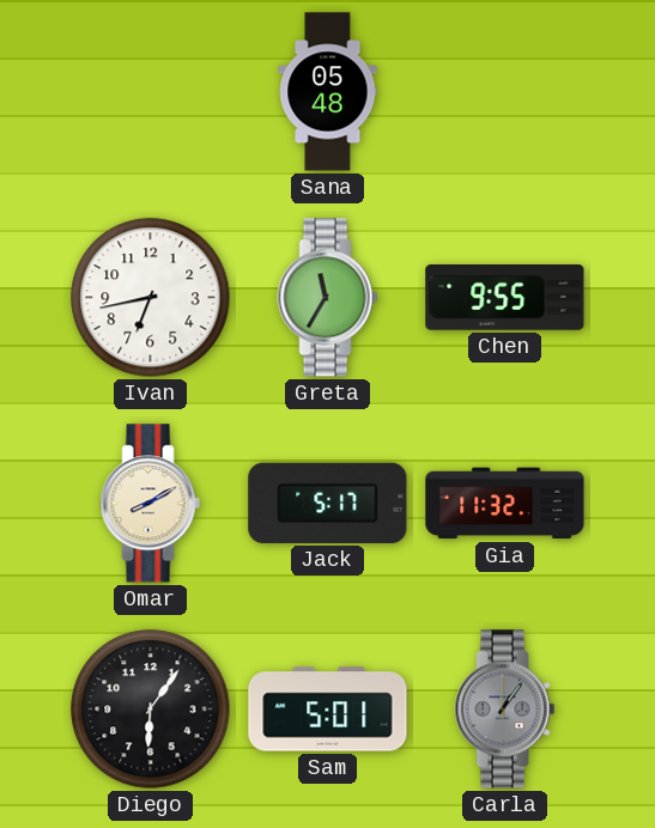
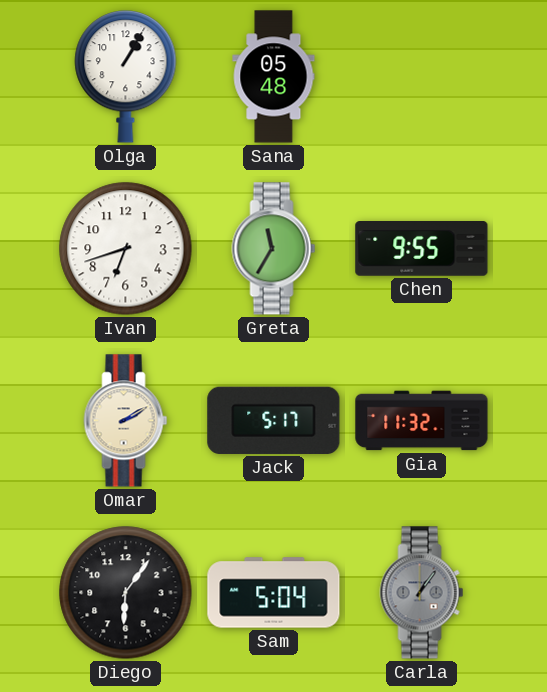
Olga: none -> 1:05 (126, 77)
Ivan: 6:43 -> 6:42 (126, 249)
Omar: 8:10 -> 2:10 (126, 421)
Sam: 5:01 -> 5:04 (274, 593)
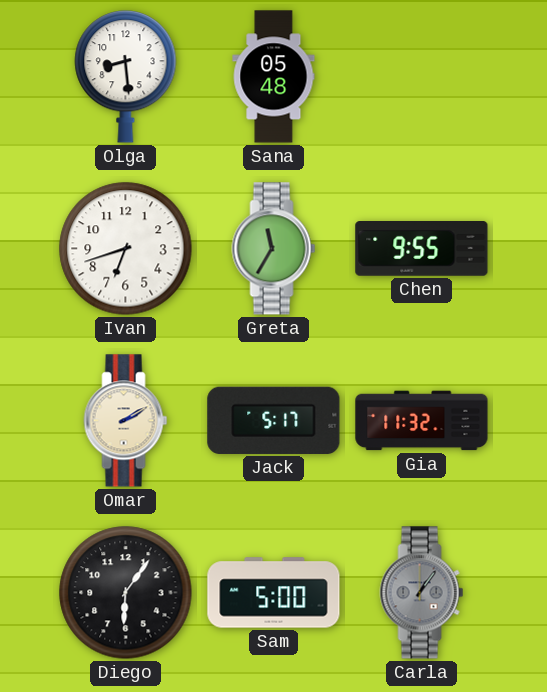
Olga: 1:05 -> 8:29 (126, 77)
Sam: 5:04 -> 5:00 (274, 593)
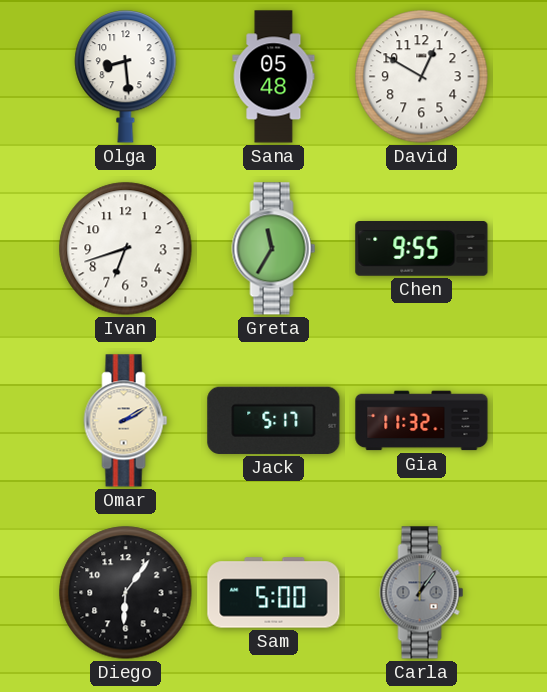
David: none -> 12:50 (422, 77)
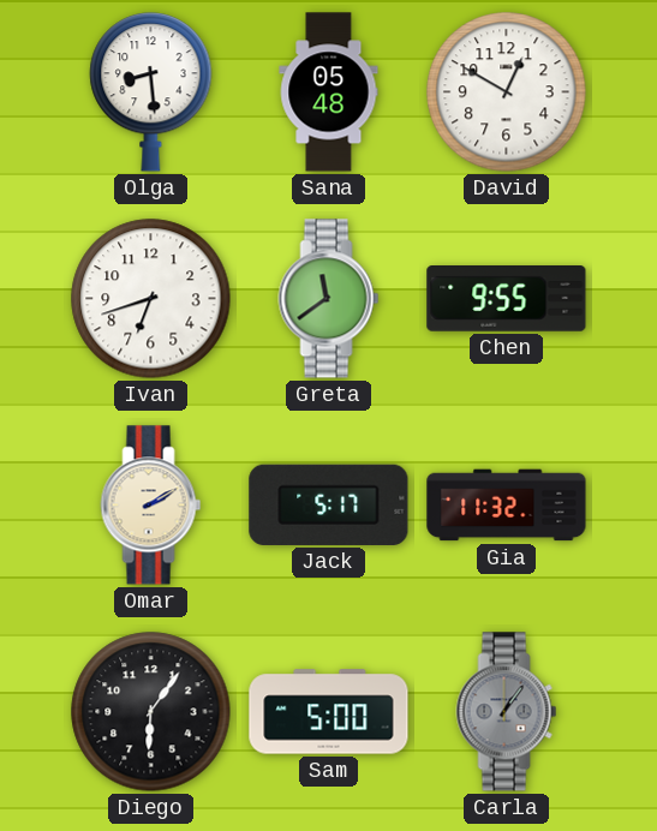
Greta: 11:35 -> 11:39 (329, 299)
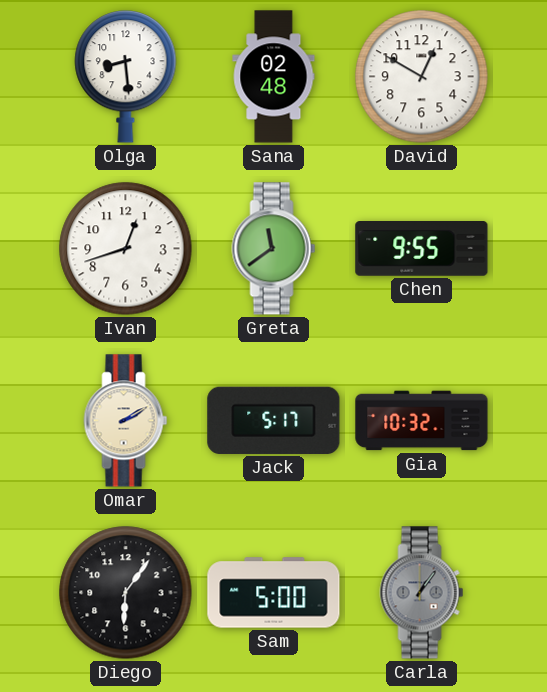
Sana: 05:48 -> 02:48 (274, 77)
Ivan: 6:42 -> 12:42 (126, 249)
Gia: 11:32 -> 10:32 (422, 421)
